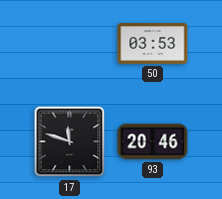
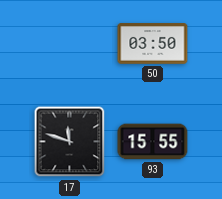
50: 03:53 -> 03:50 (153, 44)
93: 20:46 -> 15:55 (153, 142)
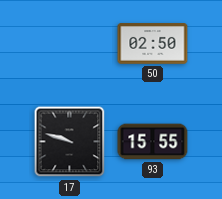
50: 03:50 -> 02:50 (153, 44)
17: 11:48 -> 9:48 (70, 142)
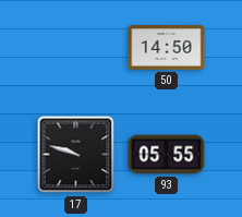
50: 02:50 -> 14:50 (167, 48)
93: 15:55 -> 05:55 (167, 155)
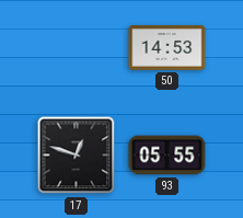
50: 14:50 -> 14:53 (167, 48)
17: 9:48 -> 12:48 (77, 156)
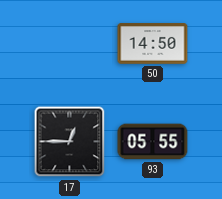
50: 14:53 -> 14:50 (153, 44)
17: 12:48 -> 12:45 (70, 142)
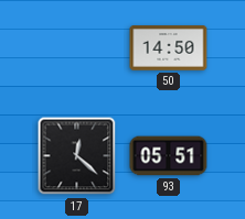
17: 12:45 -> 12:22 (77, 156)
93: 05:55 -> 05:51 (169, 156)
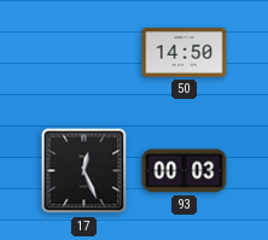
17: 12:22 -> 12:26 (85, 171)
93: 05:51 -> 00:03 (185, 171)
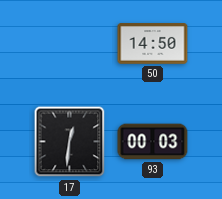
17: 12:26 -> 12:31 (70, 142)
